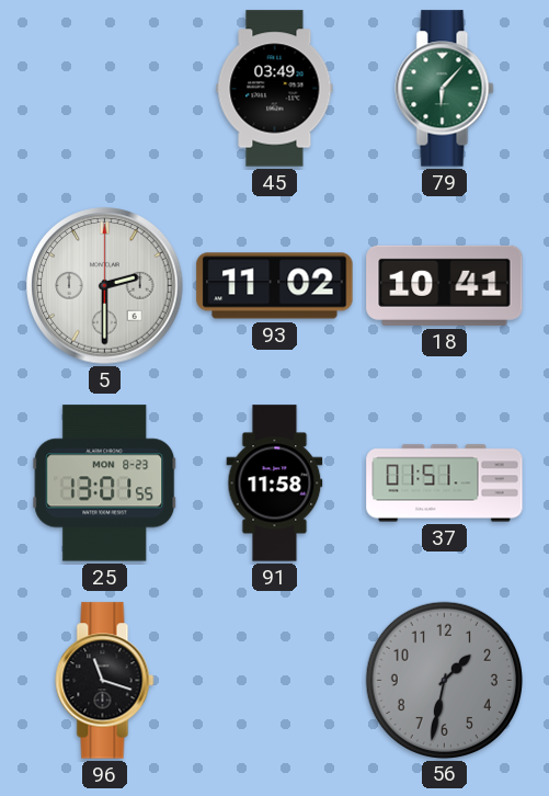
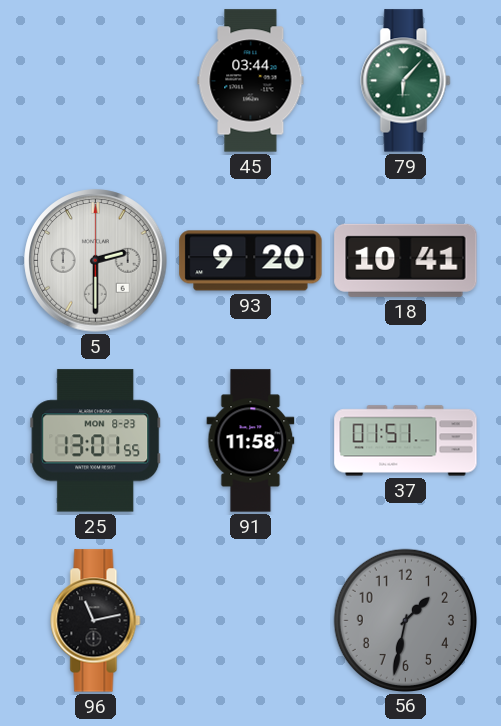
45: 03:49 -> 03:44 (251, 81)
93: 11:02 -> 9:20 (251, 261)
96: 11:18 -> 11:13 (96, 621)
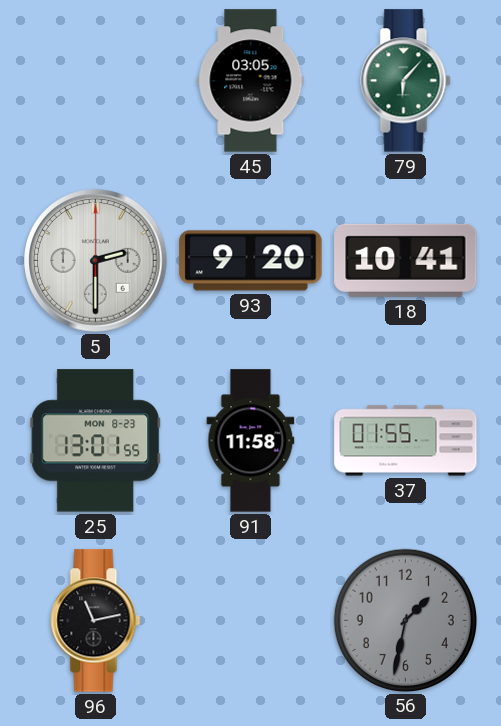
45: 03:44 -> 03:05 (251, 81)
37: 01:51 -> 01:55 (406, 441)
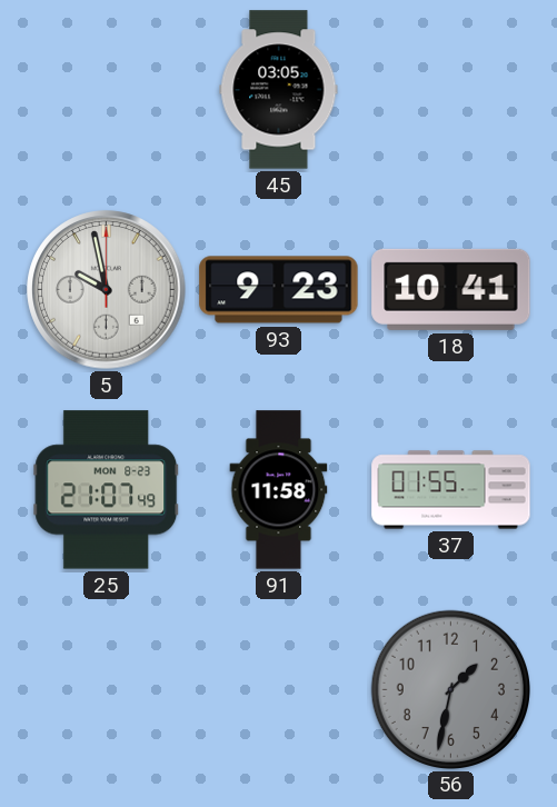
79: 6:07 -> none (406, 81)
5: 2:30 -> 9:58 (107, 290)
93: 9:20 -> 9:23 (279, 290)
25: 13:01 -> 21:07 (107, 490)
96: 11:13 -> none (96, 621)
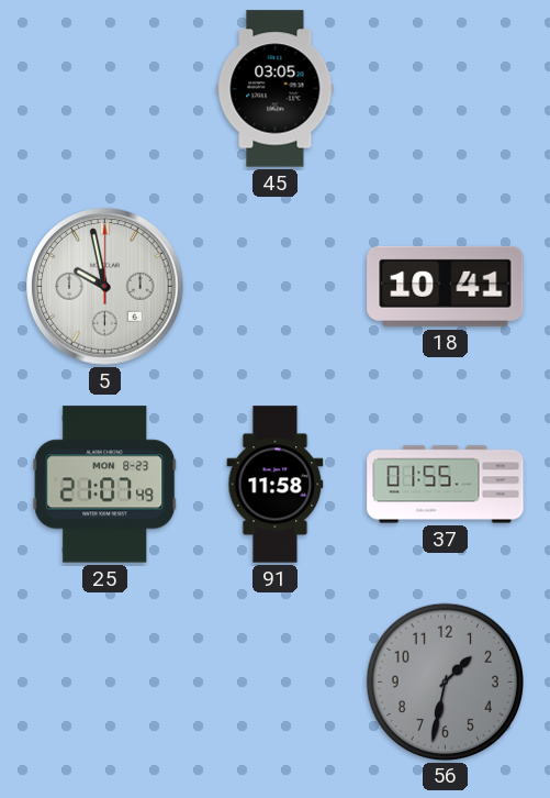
93: 9:23 -> none (279, 290)
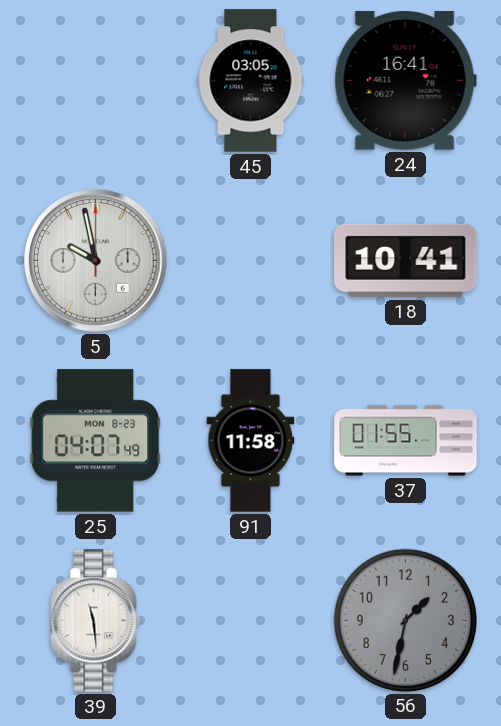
24: none -> 16:41 (405, 81)
25: 21:07 -> 04:07 (96, 441)
39: none -> 11:29 (96, 621)
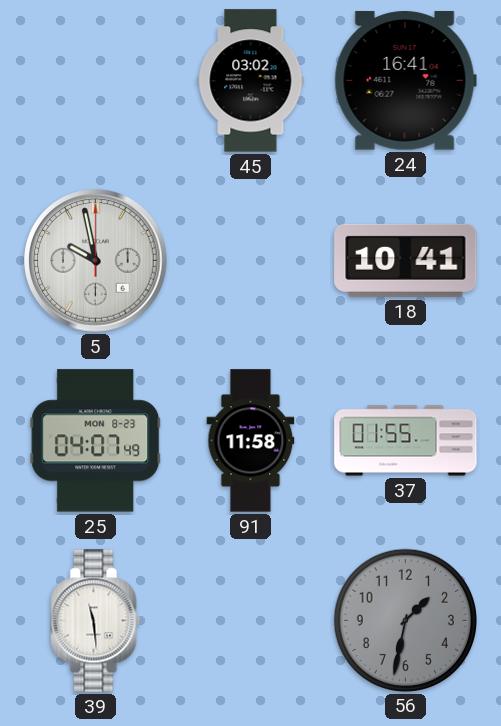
45: 03:05 -> 03:02 (251, 81)
